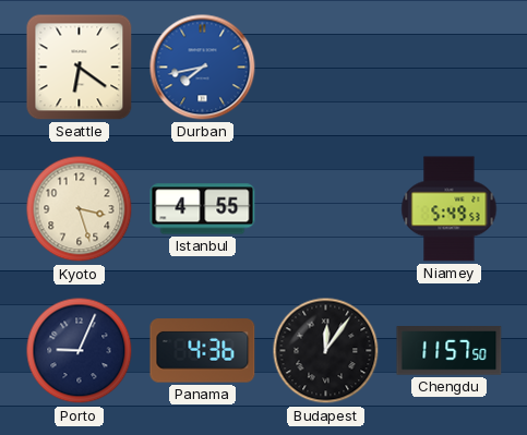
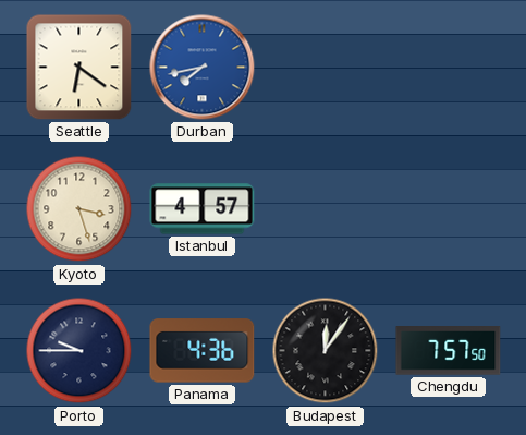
Istanbul: 4:55 -> 4:57 (203, 209)
Niamey: 5:49 -> none (450, 209)
Porto: 9:04 -> 9:45 (79, 351)
Chengdu: 11:57 -> 7:57 (449, 351)
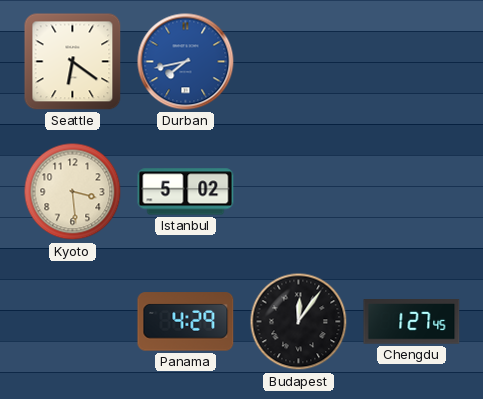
Kyoto: 3:27 -> 3:29 (73, 192)
Istanbul: 4:57 -> 5:02 (186, 192)
Porto: 9:45 -> none (79, 351)
Panama: 4:36 -> 4:29 (186, 322)
Chengdu: 7:57 -> 1:27 (412, 322)
